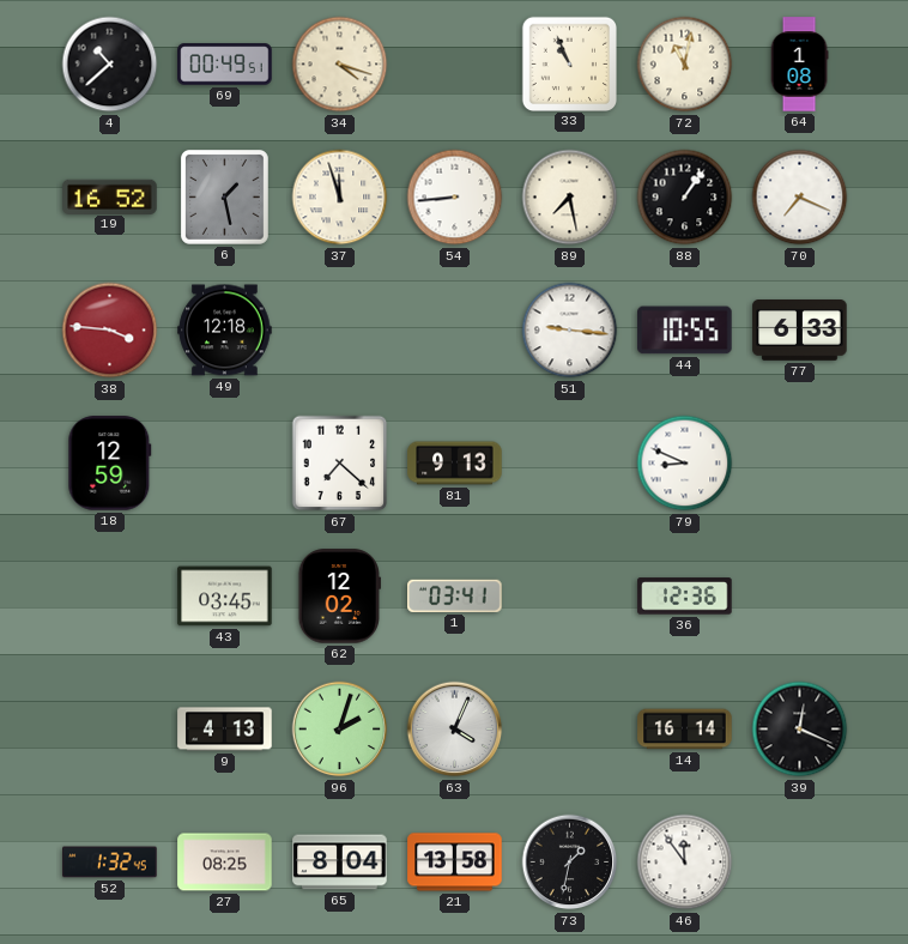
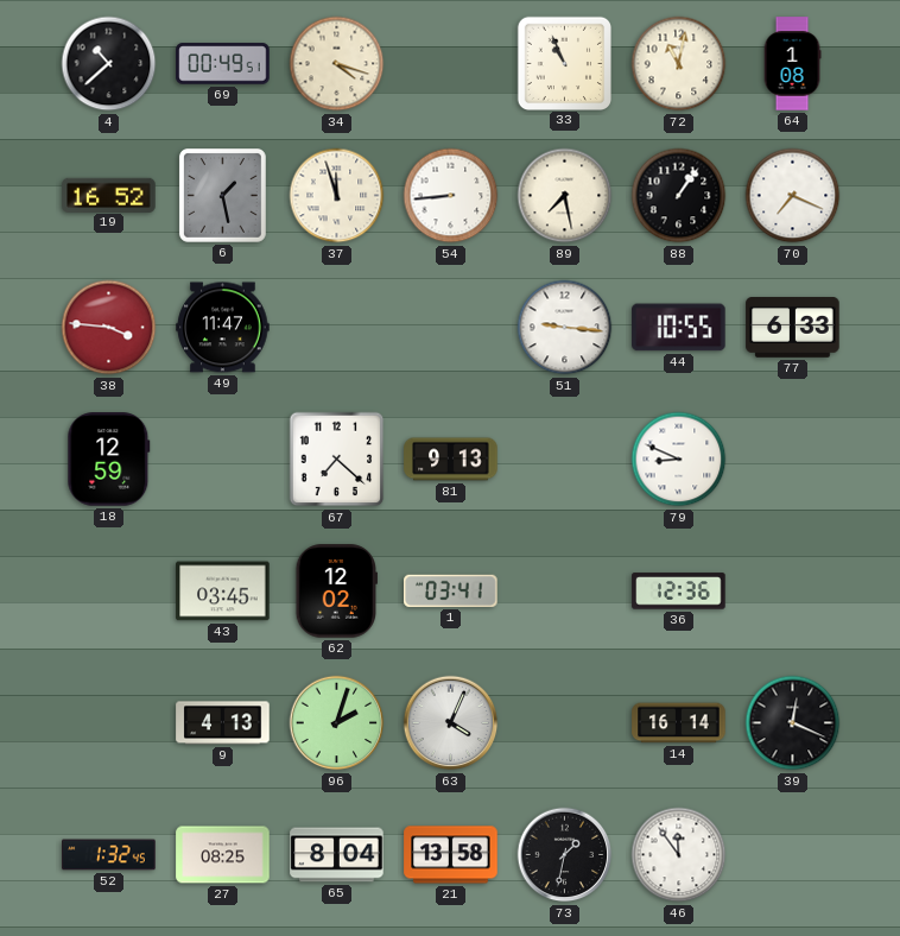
49: 12:18 -> 11:47 (223, 328)
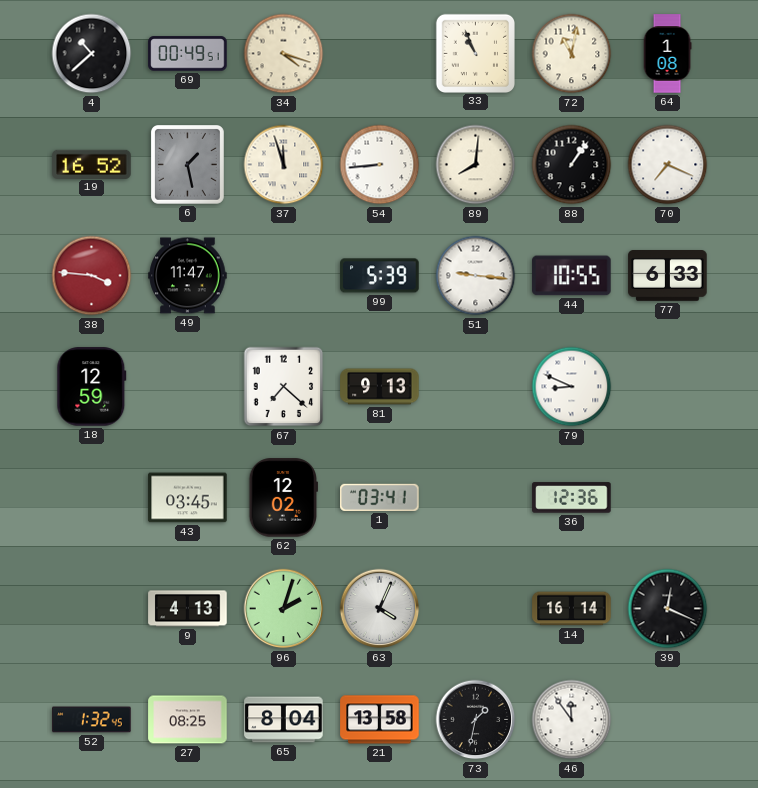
89: 7:28 -> 8:01 (476, 165)
99: none -> 5:39 (380, 276)
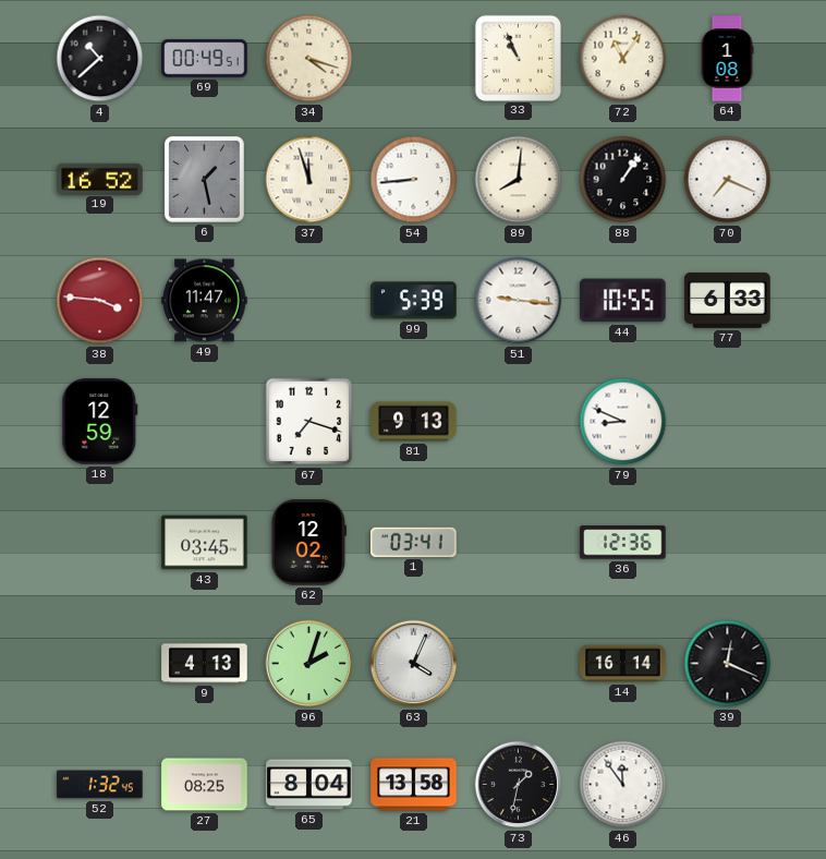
72: 11:02 -> 11:06 (623, 59)
67: 7:22 -> 7:18 (309, 422)
